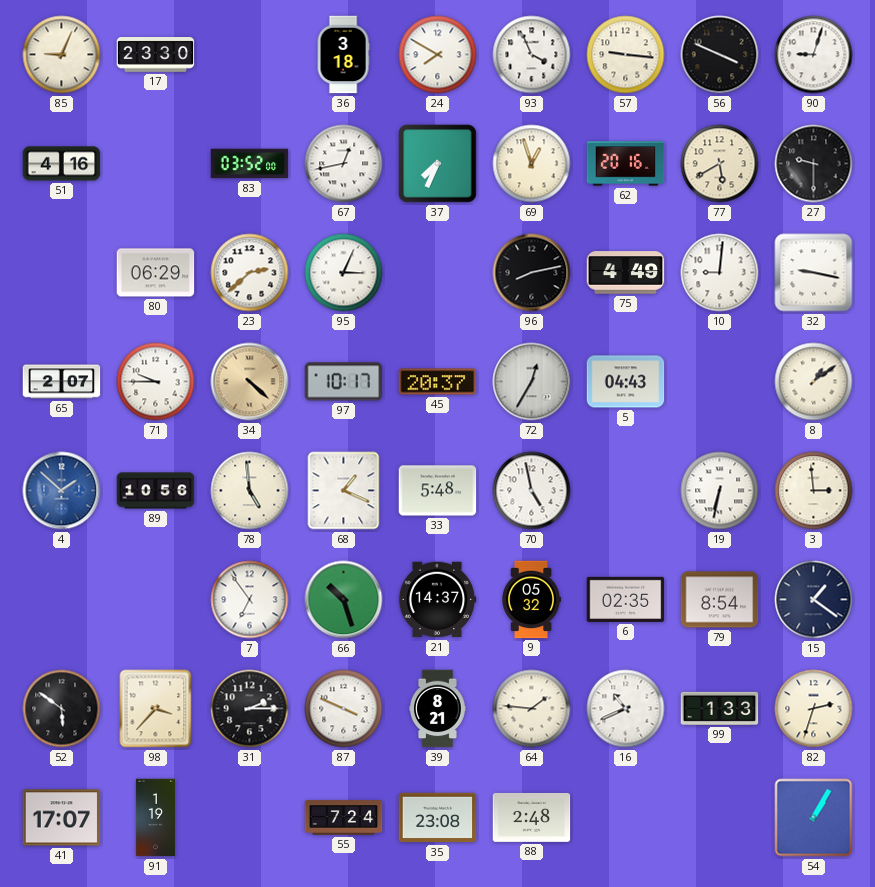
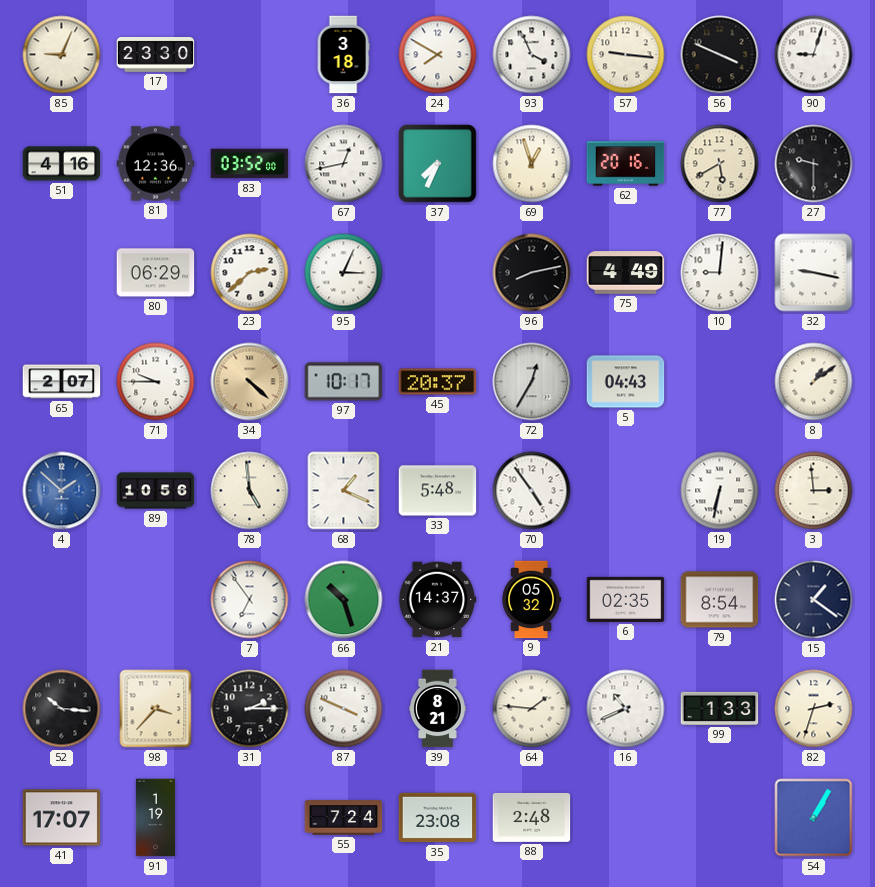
81: none -> 12:36 (156, 164)
70: 4:58 -> 4:54 (532, 491)
52: 5:51 -> 10:16 (62, 709)
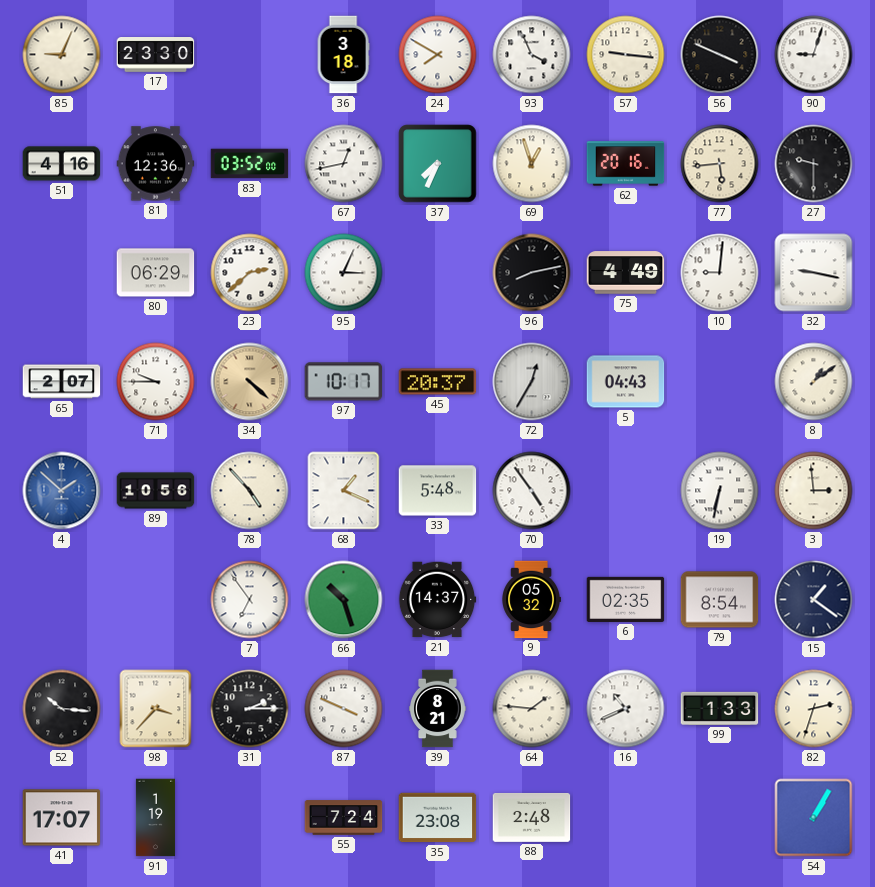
77: 5:40 -> 5:44 (720, 164)
78: 4:59 -> 4:53 (250, 491)
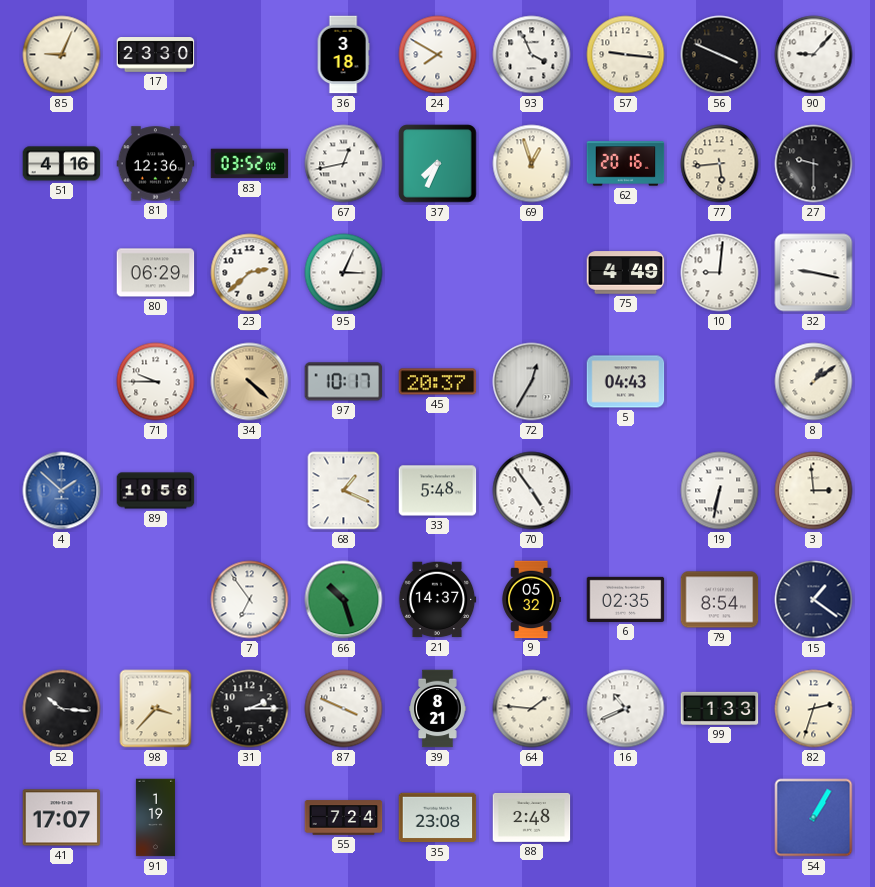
90: 9:03 -> 9:07 (814, 55)
96: 8:13 -> none (532, 273)
65: 2:07 -> none (62, 382)
78: 4:53 -> none (250, 491)
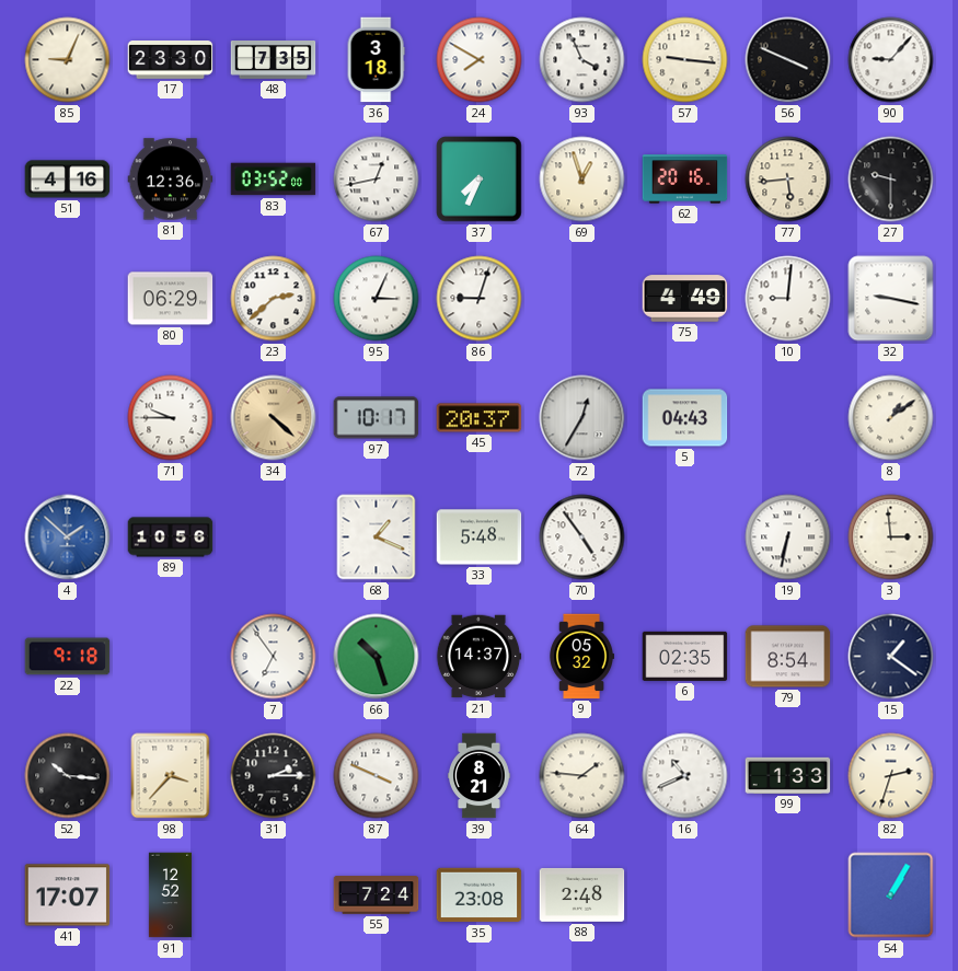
48: none -> 7:35 (274, 60)
86: none -> 9:03 (480, 299)
22: none -> 9:18 (68, 657)
91: 1:19 -> 12:52 (170, 895)
